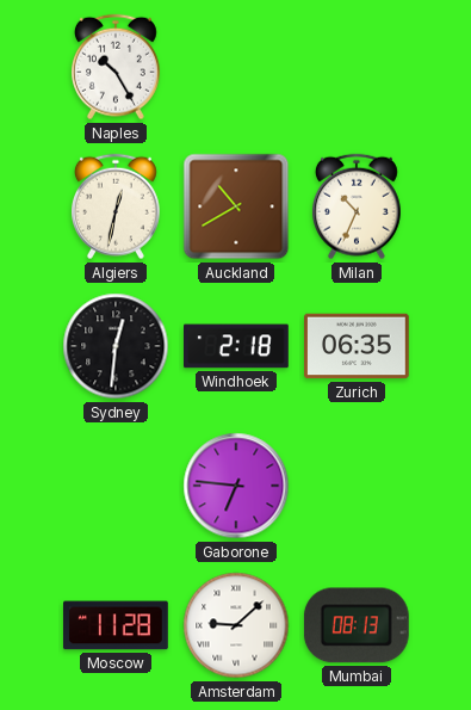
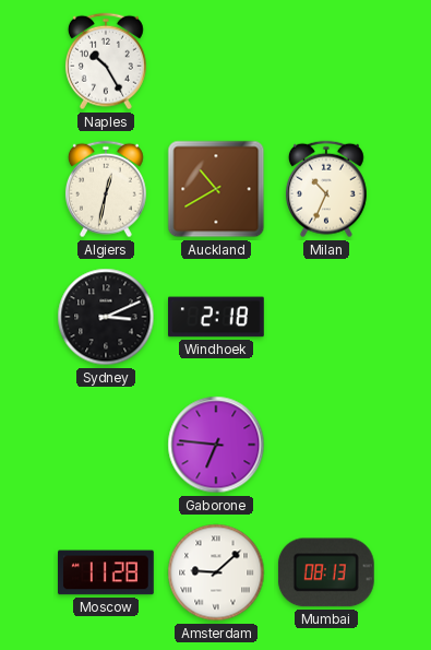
Sydney: 12:31 -> 3:11 (106, 317)
Zurich: 06:35 -> none (358, 346)
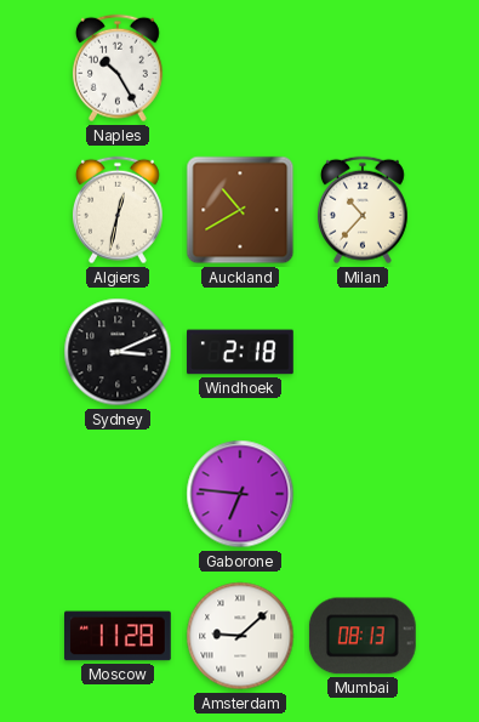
Milan: 10:34 -> 10:37 (363, 210)
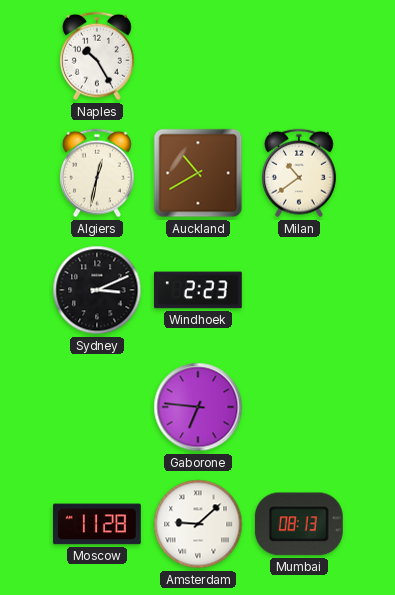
Milan: 10:37 -> 10:39 (299, 173)
Windhoek: 2:18 -> 2:23 (199, 290)
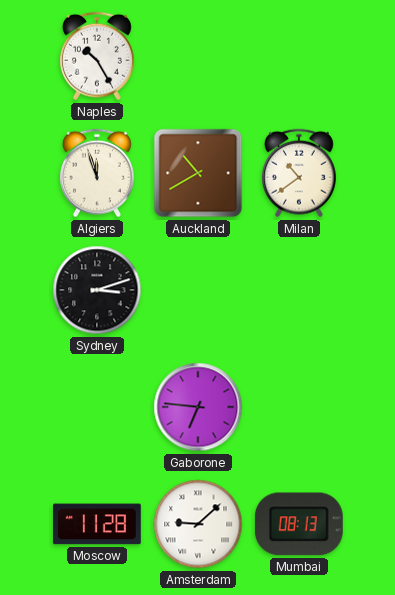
Algiers: 12:32 -> 11:57 (97, 173)
Sydney: 3:11 -> 3:12 (97, 290)
Windhoek: 2:23 -> none (199, 290)
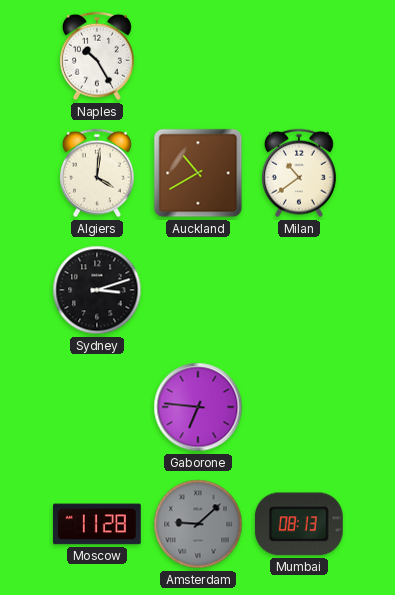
Algiers: 11:57 -> 4:01 (97, 173)
Amsterdam dial: white -> grey (198, 524)
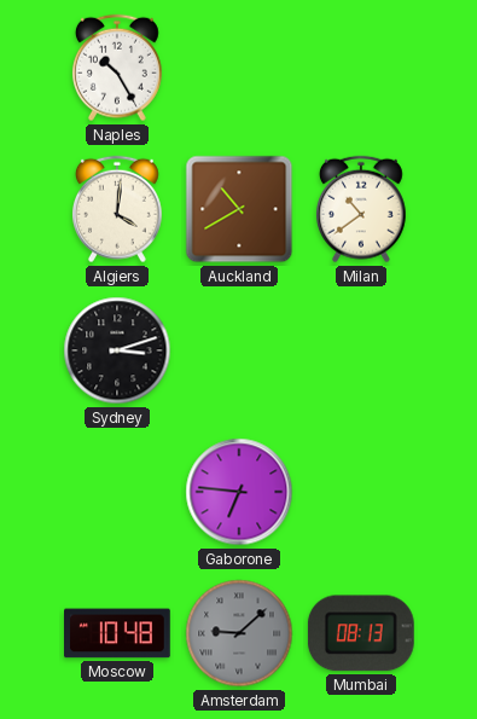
Moscow: 11:28 -> 10:48 (118, 633)
